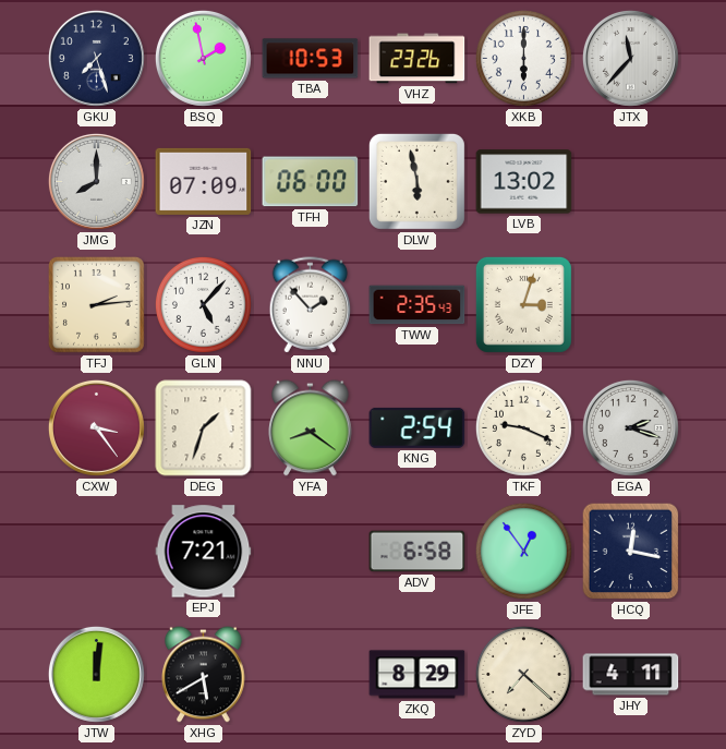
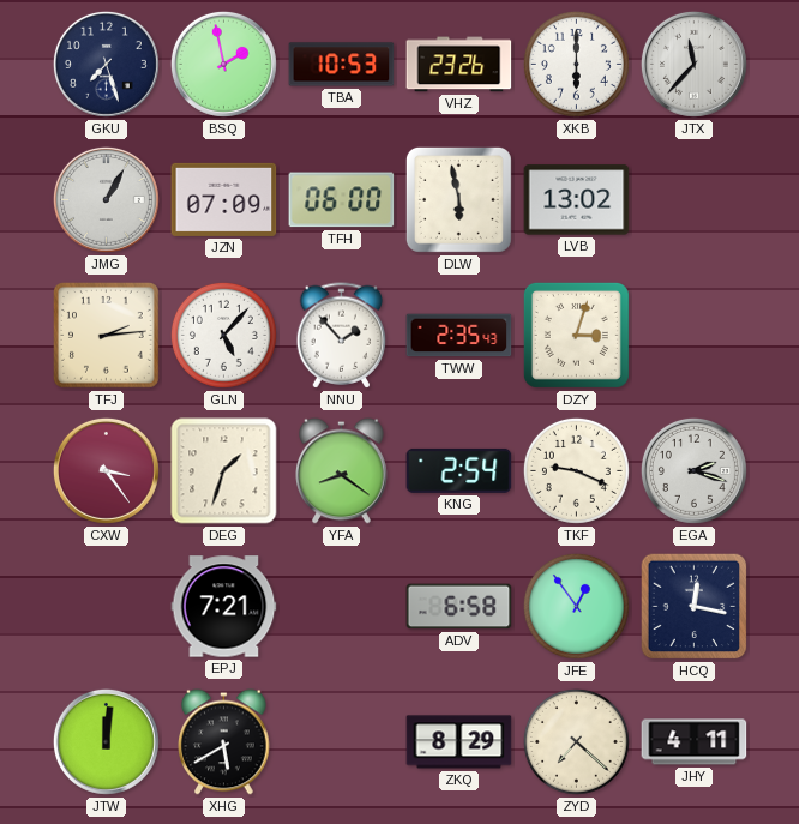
JMG: 8:00 -> 1:05 (106, 199)
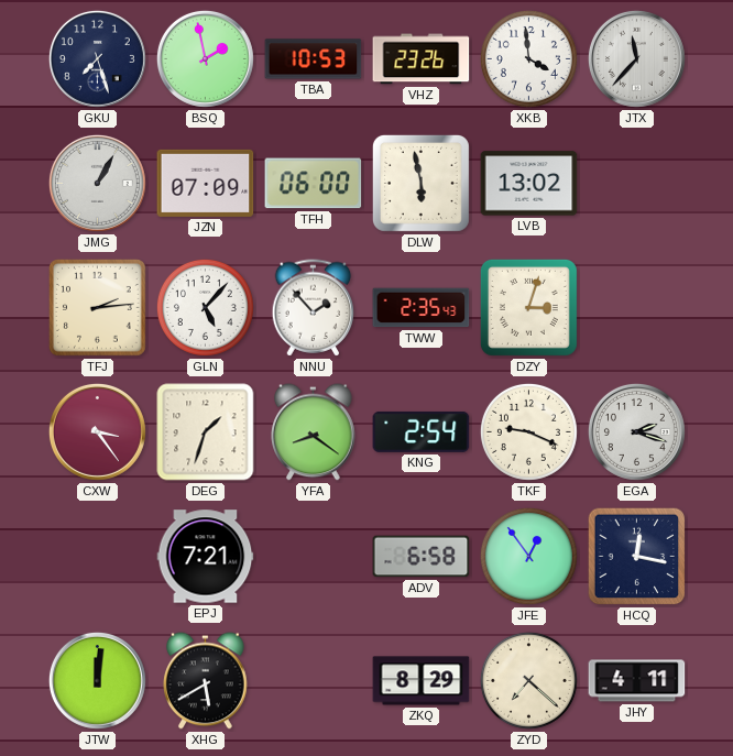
XKB: 6:00 -> 3:59 (528, 58)
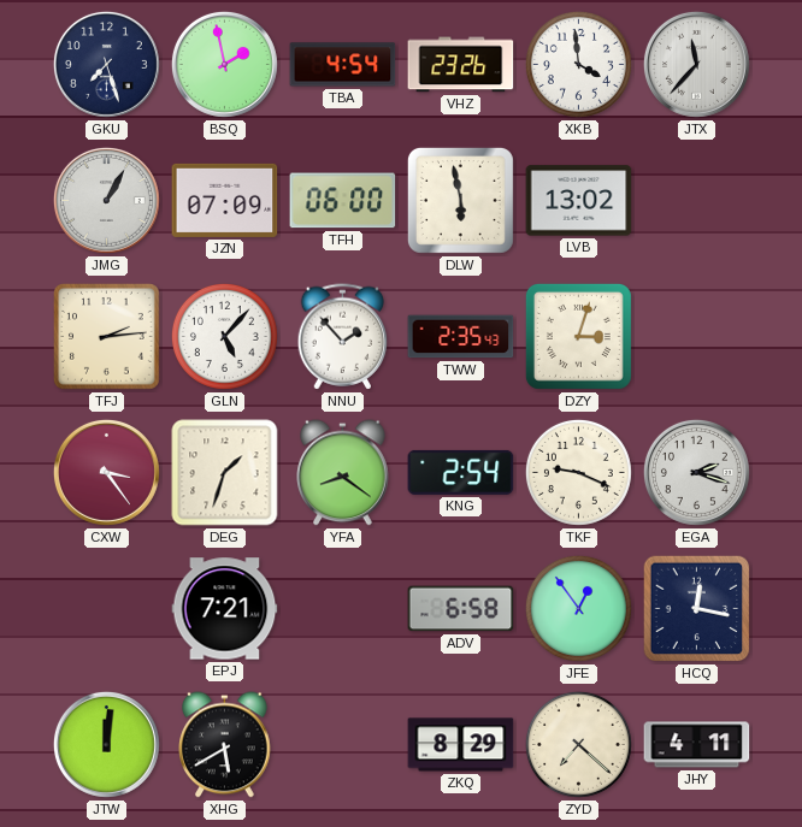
TBA: 10:53 -> 4:54 (343, 65)
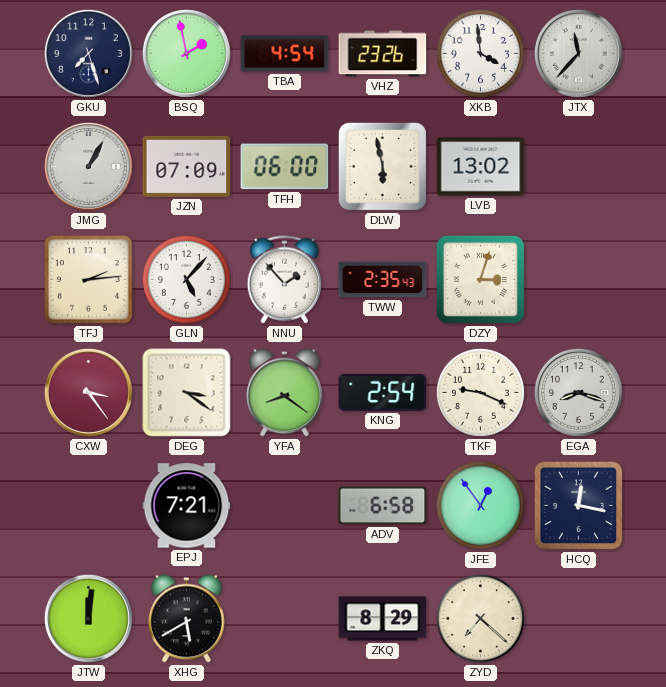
DEG: 1:33 -> 3:21 (187, 393)
EGA: 2:18 -> 8:18 (578, 392)
JHY: 4:11 -> none (697, 745)
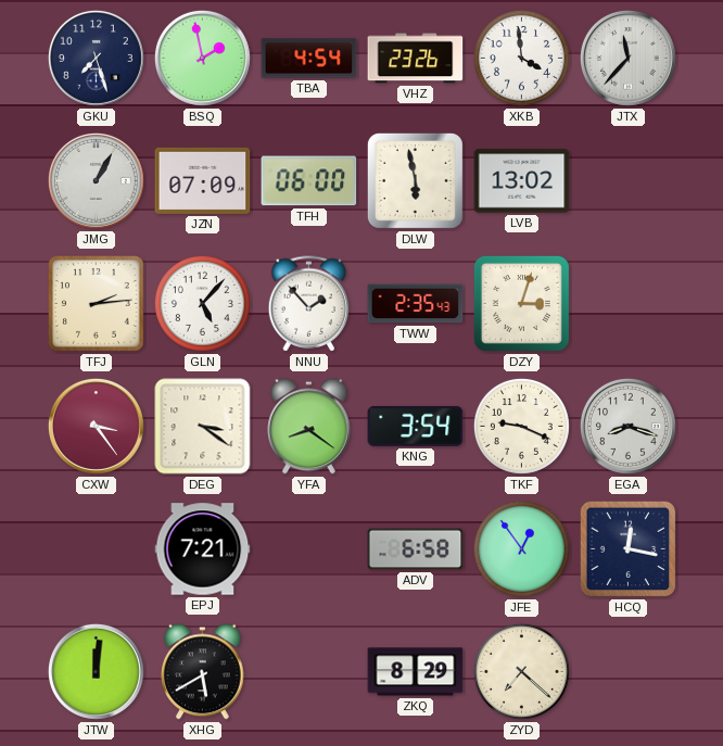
KNG: 2:54 -> 3:54 (416, 426)
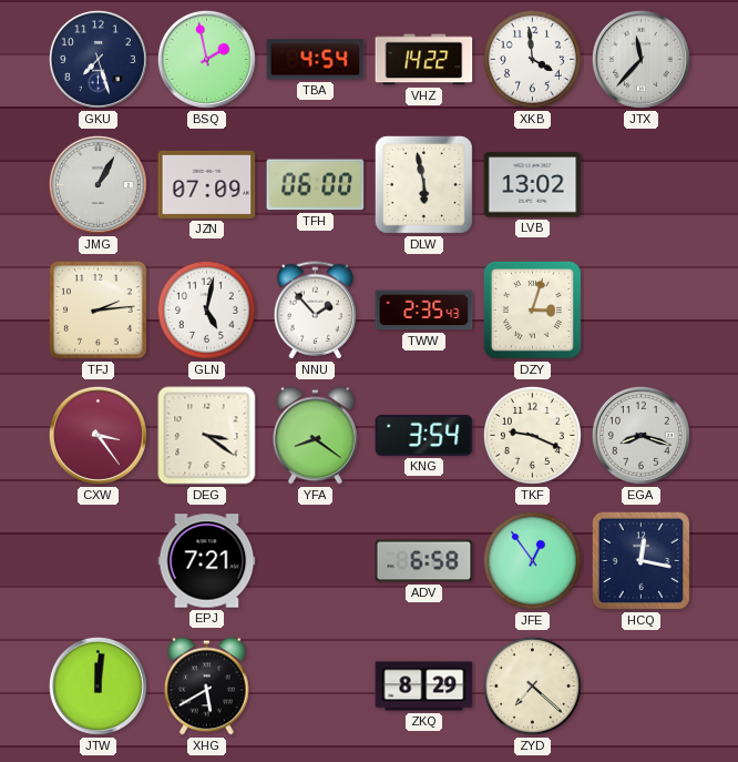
VHZ: 23:26 -> 14:22 (424, 60)
GLN: 5:07 -> 5:02 (206, 309)
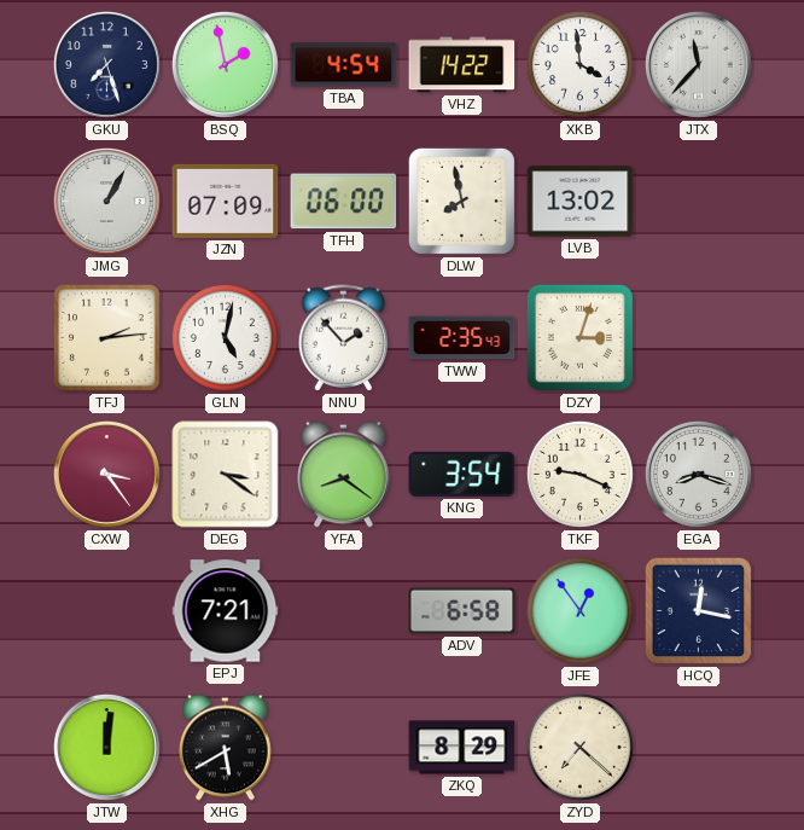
DLW: 5:58 -> 7:58 (461, 201)
